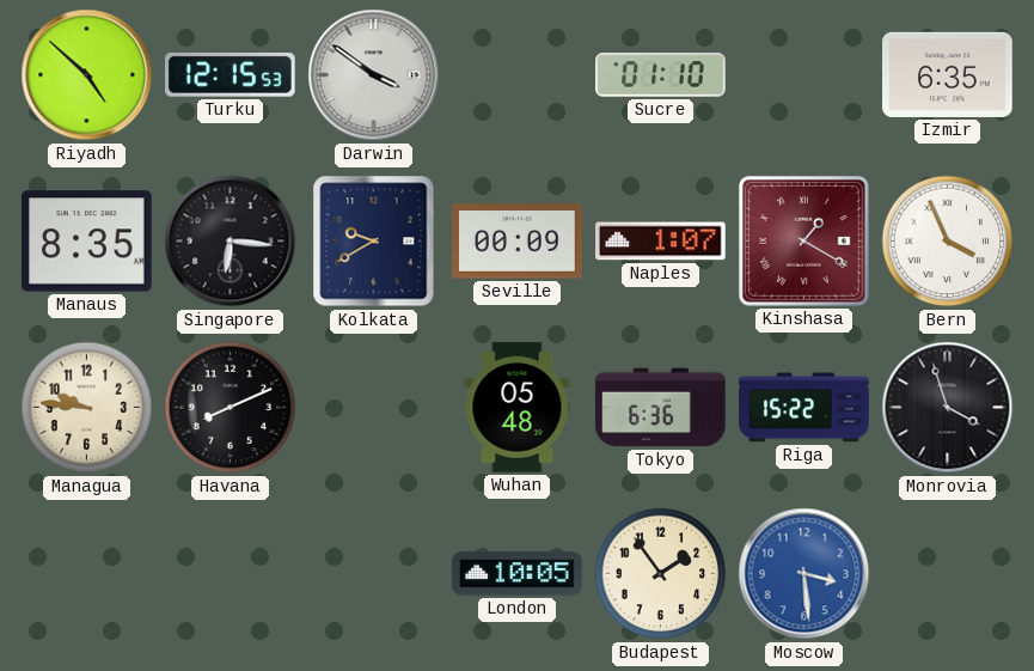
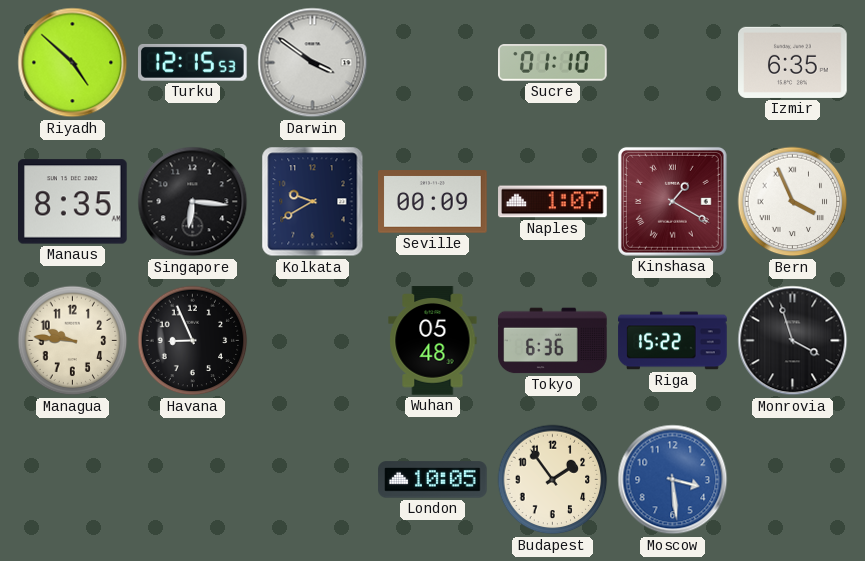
Havana: 8:11 -> 8:56 (193, 341)
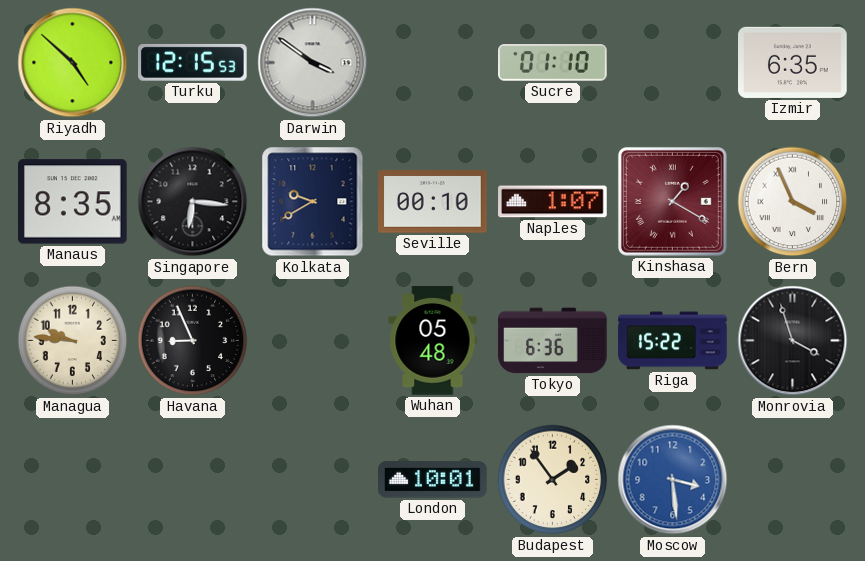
Seville: 00:09 -> 00:10 (433, 202)
London: 10:05 -> 10:01 (433, 480)
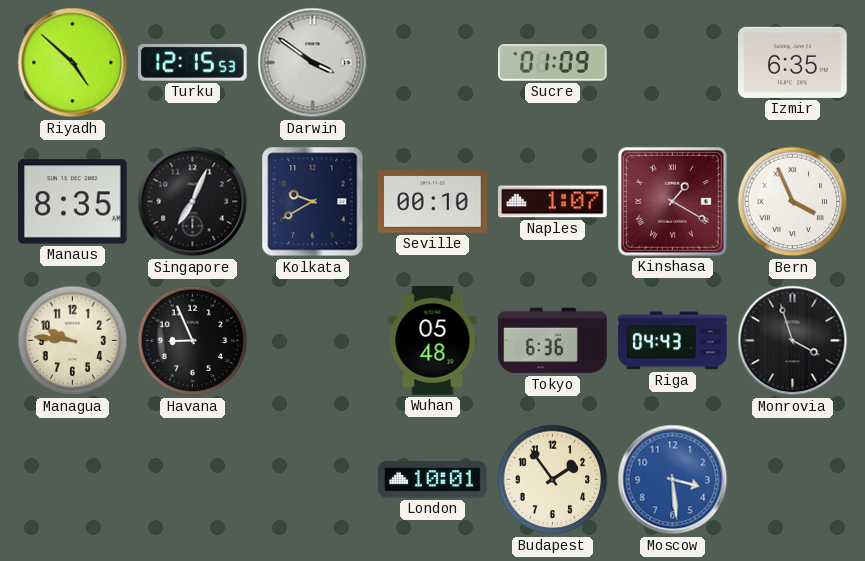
Sucre: 01:10 -> 01:09 (553, 63)
Singapore: 6:16 -> 7:04 (193, 202)
Riga: 15:22 -> 04:43 (673, 341)
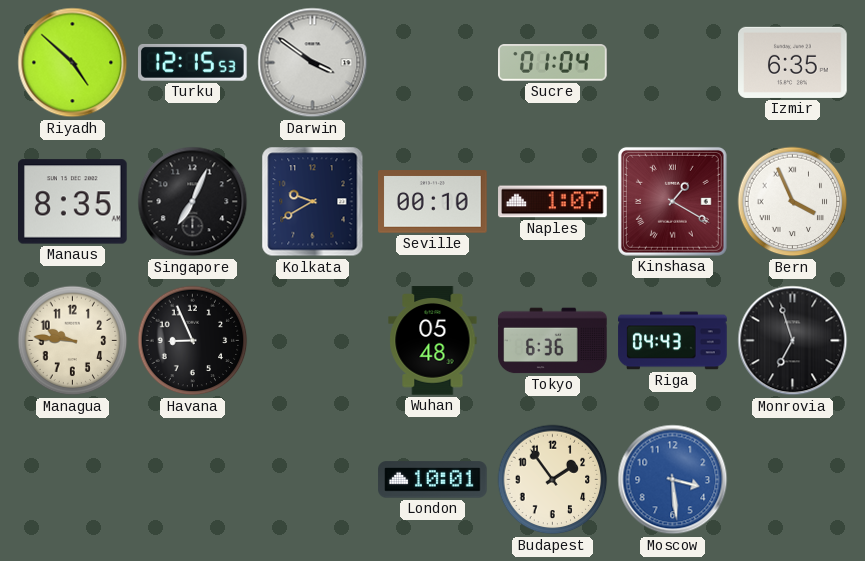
Sucre: 01:09 -> 01:04 (553, 63)
Monrovia: 3:57 -> 6:57 (793, 341)
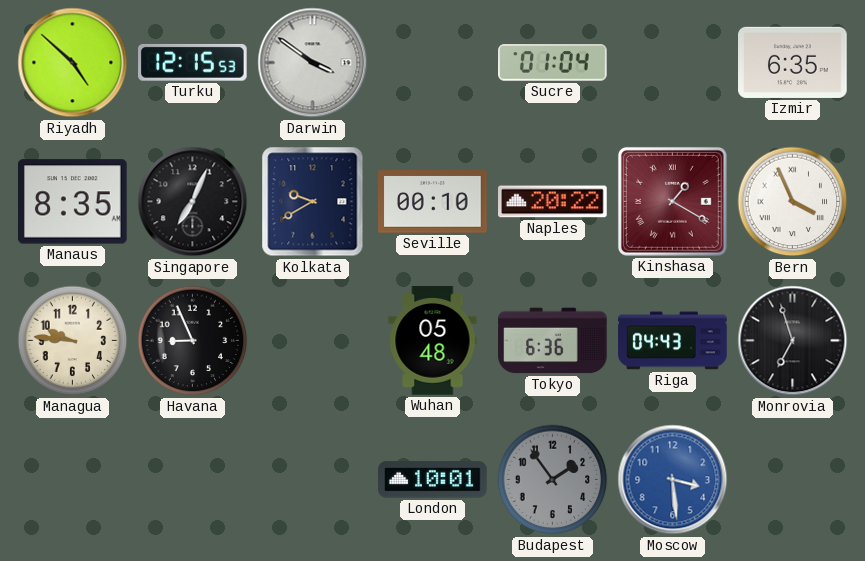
Naples: 1:07 -> 20:22 (553, 202)
Budapest dial: cream -> grey (553, 480)
